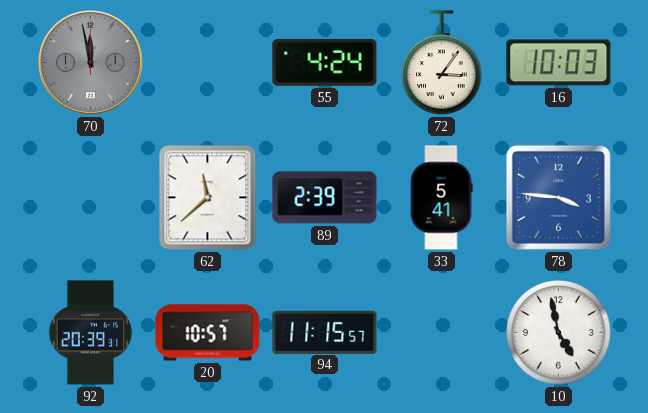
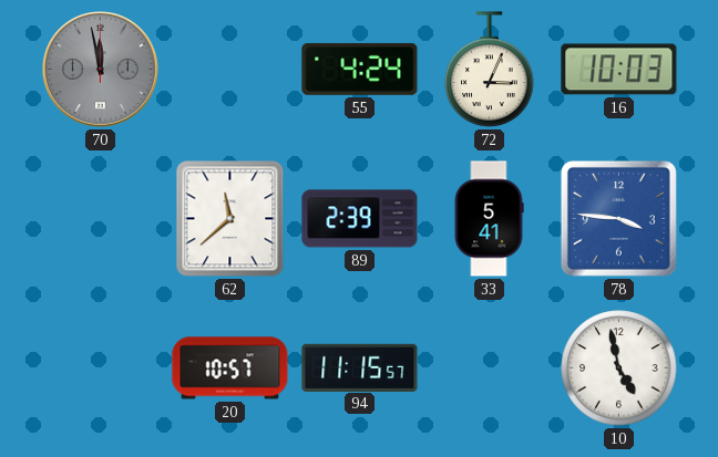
72: 3:06 -> 3:04 (490, 70)
92: 20:39 -> none (91, 333)
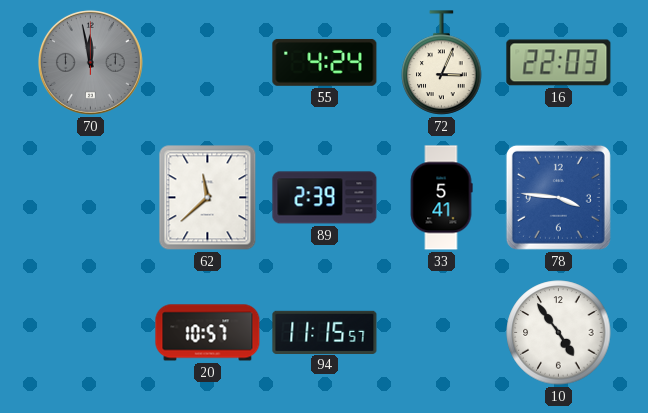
16: 10:03 -> 22:03 (559, 63)
10: 4:58 -> 4:54 (559, 333)
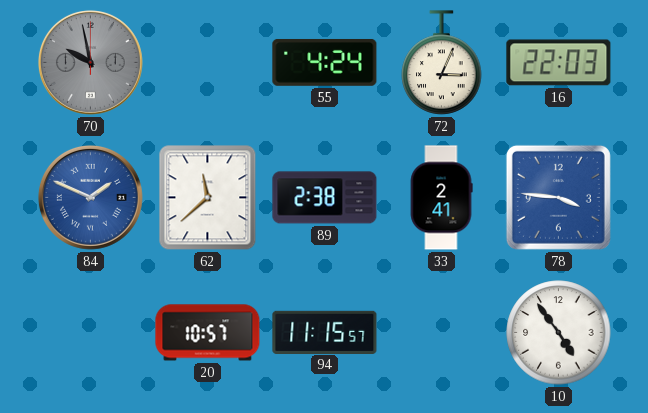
70: 11:58 -> 9:58 (90, 62)
84: none -> 1:49 (90, 197)
89: 2:39 -> 2:38 (325, 198)
33: 5:41 -> 2:41 (441, 198)
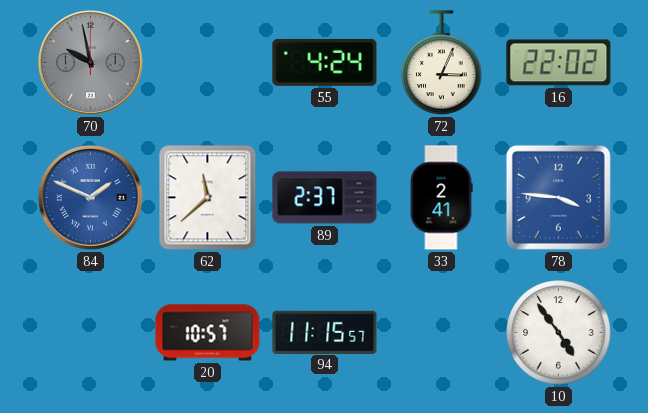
16: 22:03 -> 22:02 (559, 63)
89: 2:38 -> 2:37 (325, 198)
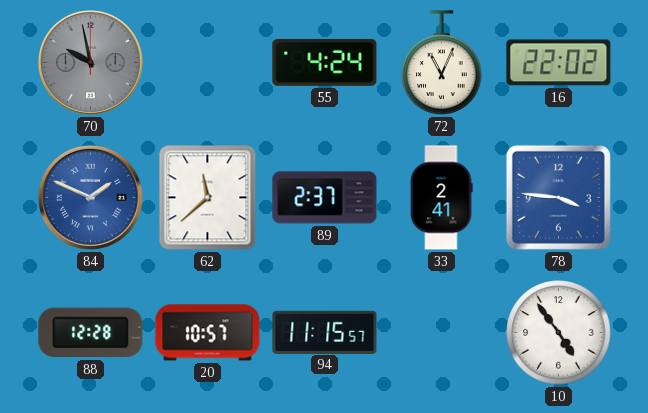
72: 3:04 -> 11:04 (442, 63)
88: none -> 12:28 (91, 333)
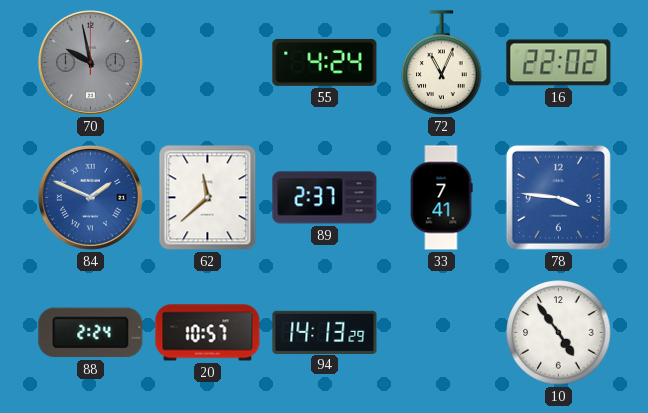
33: 2:41 -> 7:41 (441, 198)
88: 12:28 -> 2:24 (91, 333)
94: 11:15 -> 14:13 (325, 332)
